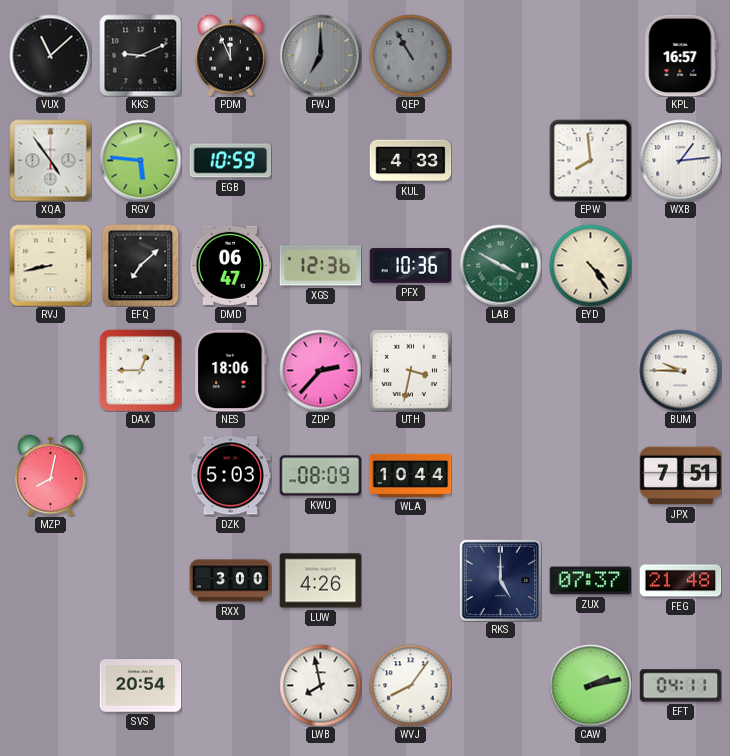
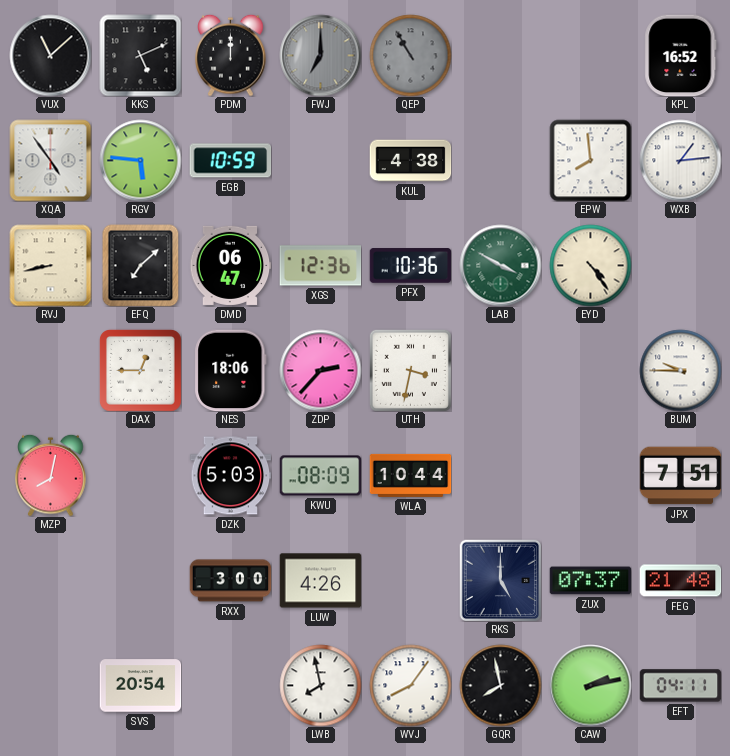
KKS: 9:11 -> 5:11 (140, 55)
PDM: 11:56 -> 12:00 (231, 55)
KPL: 16:57 -> 16:52 (681, 55)
KUL: 4:33 -> 4:38 (410, 161)
GQR: none -> 7:58 (500, 685)
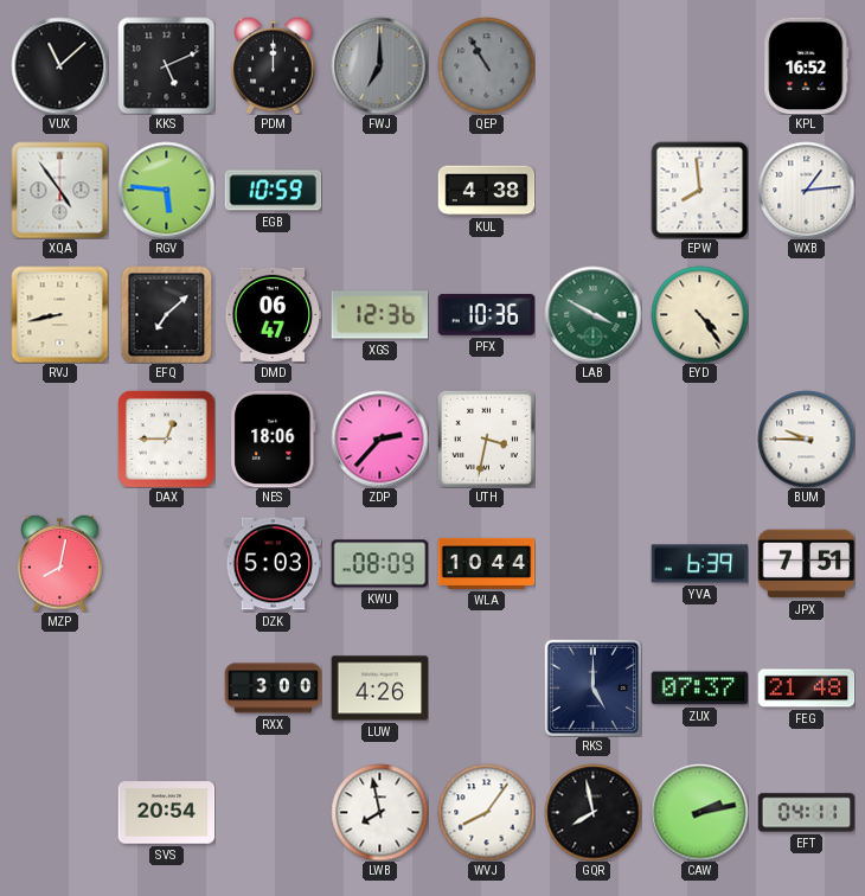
YVA: none -> 6:39 (699, 564)
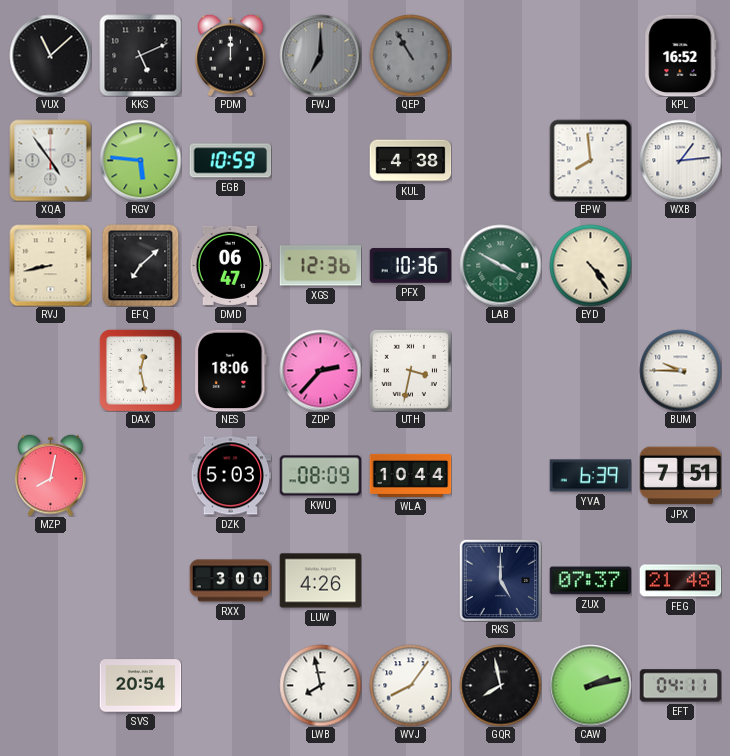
DAX: 12:45 -> 12:28 (140, 370)
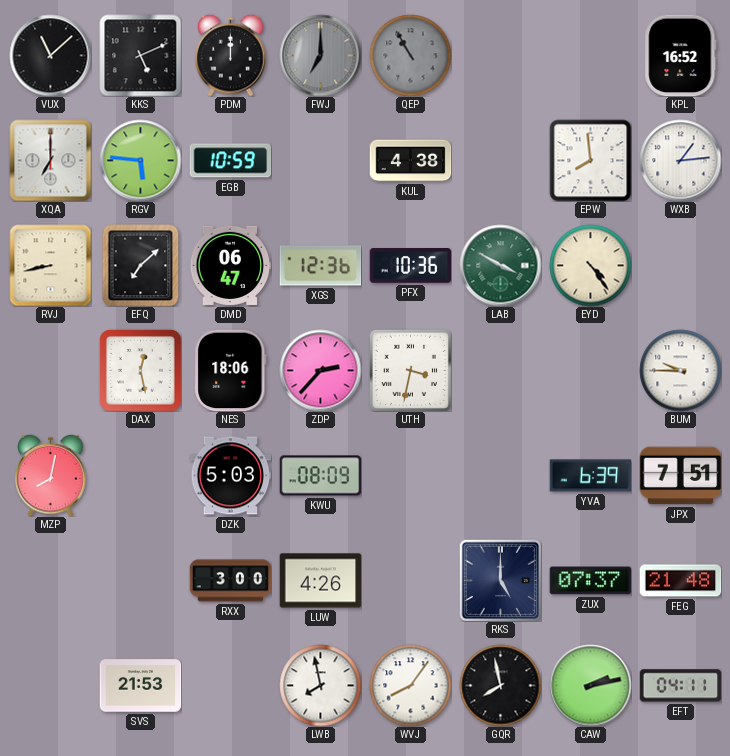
XQA: 4:54 -> 7:00 (50, 160)
WLA: 10:44 -> none (410, 475)
SVS: 20:54 -> 21:53 (140, 686)
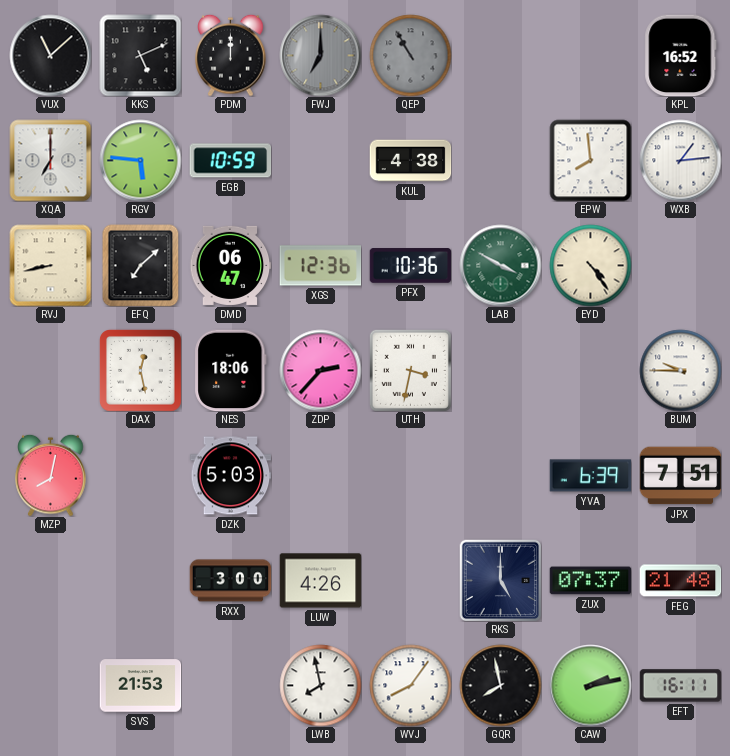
KWU: 08:09 -> none (320, 476)
EFT: 04:11 -> 16:11 (680, 686)
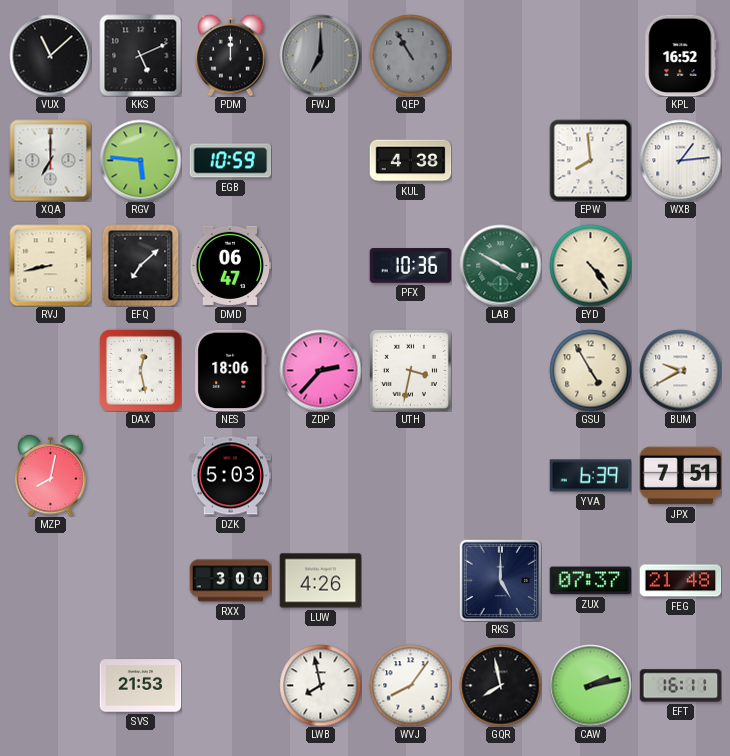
XGS: 12:36 -> none (320, 266)
GSU: none -> 4:55 (590, 370)
BUM: 9:45 -> 9:40 (680, 370)
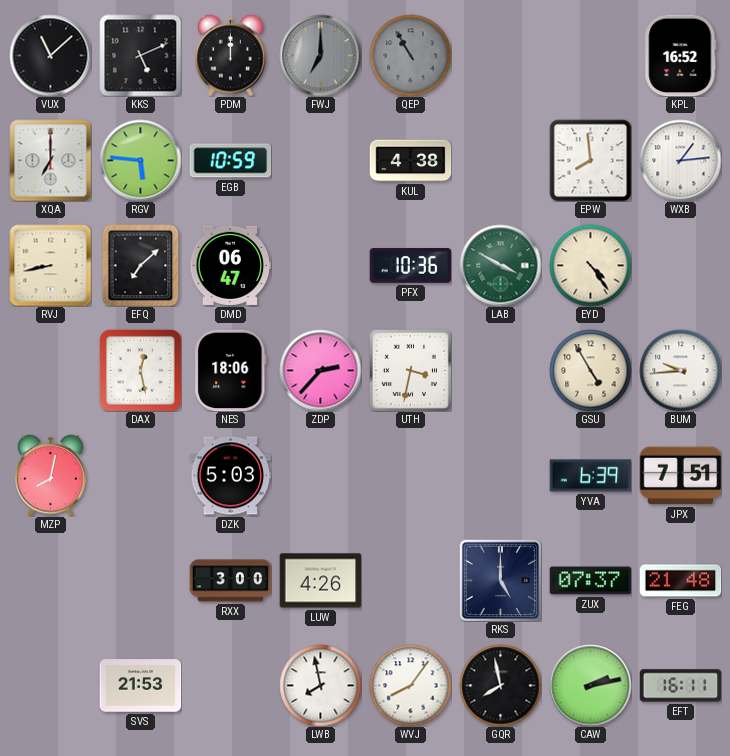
BUM: 9:40 -> 9:44 (680, 370)
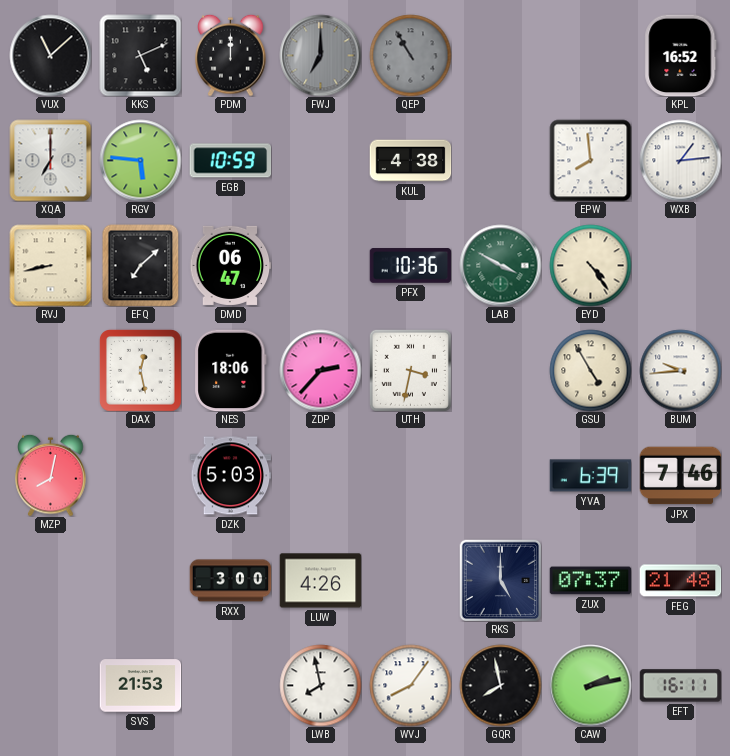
JPX: 7:51 -> 7:46 (680, 476)
